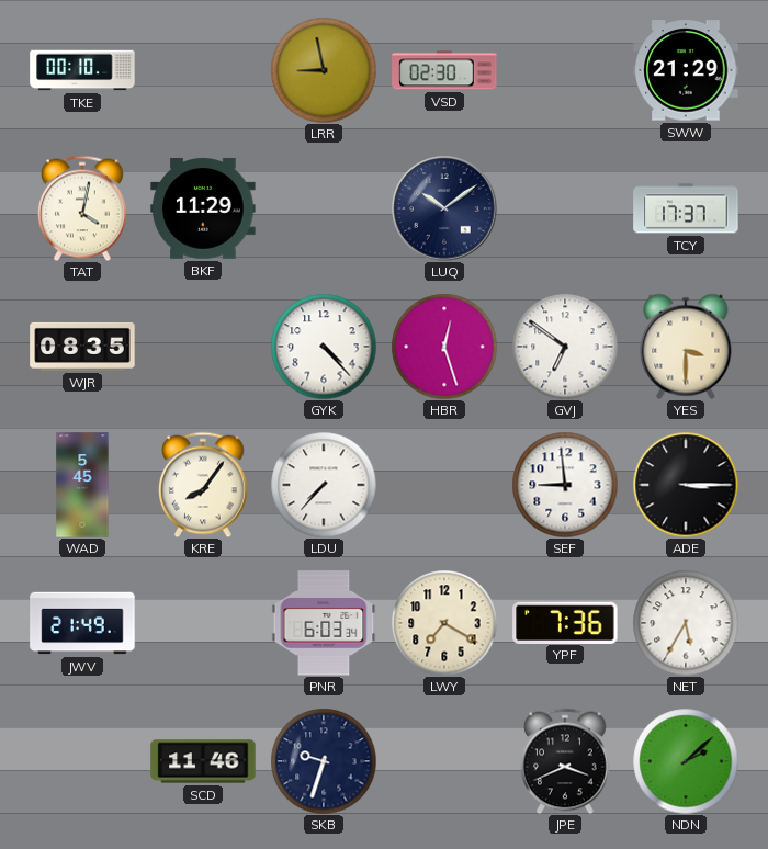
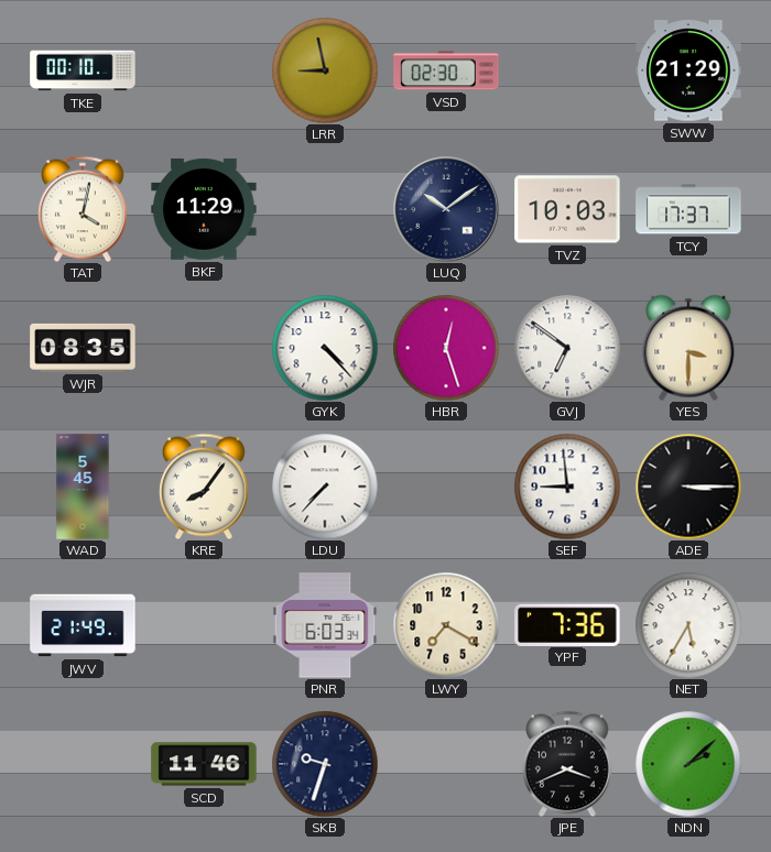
TVZ: none -> 10:03 (567, 209)
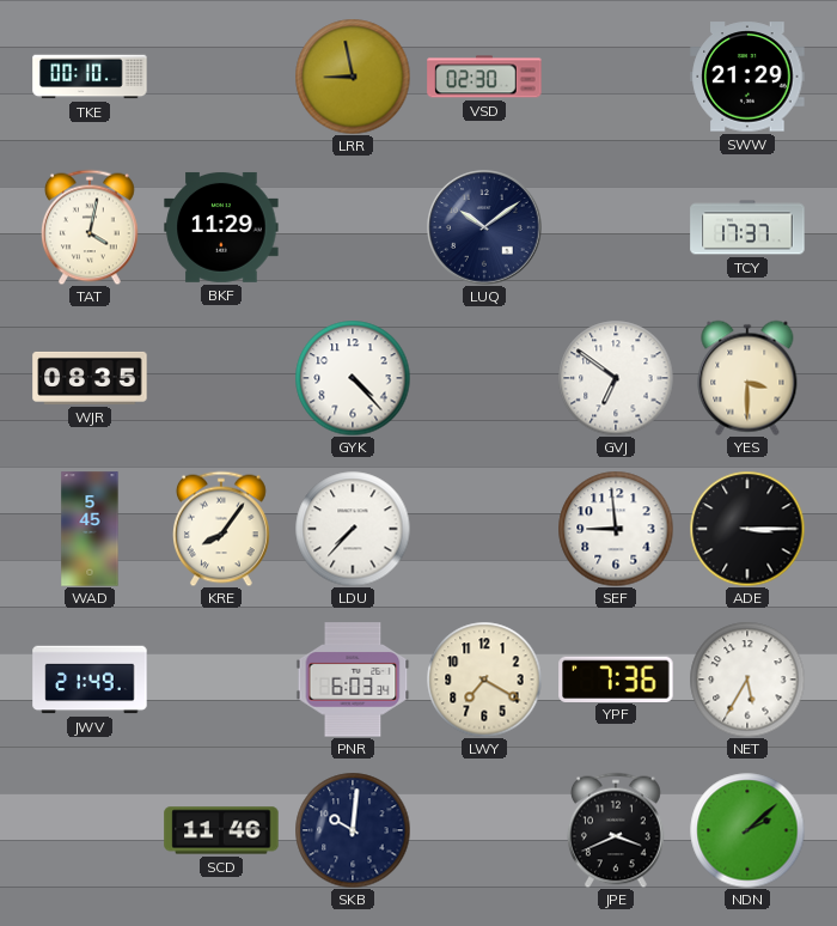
TVZ: 10:03 -> none (567, 209)
HBR: 12:27 -> none (446, 348)
SKB: 9:33 -> 10:01 (353, 830)
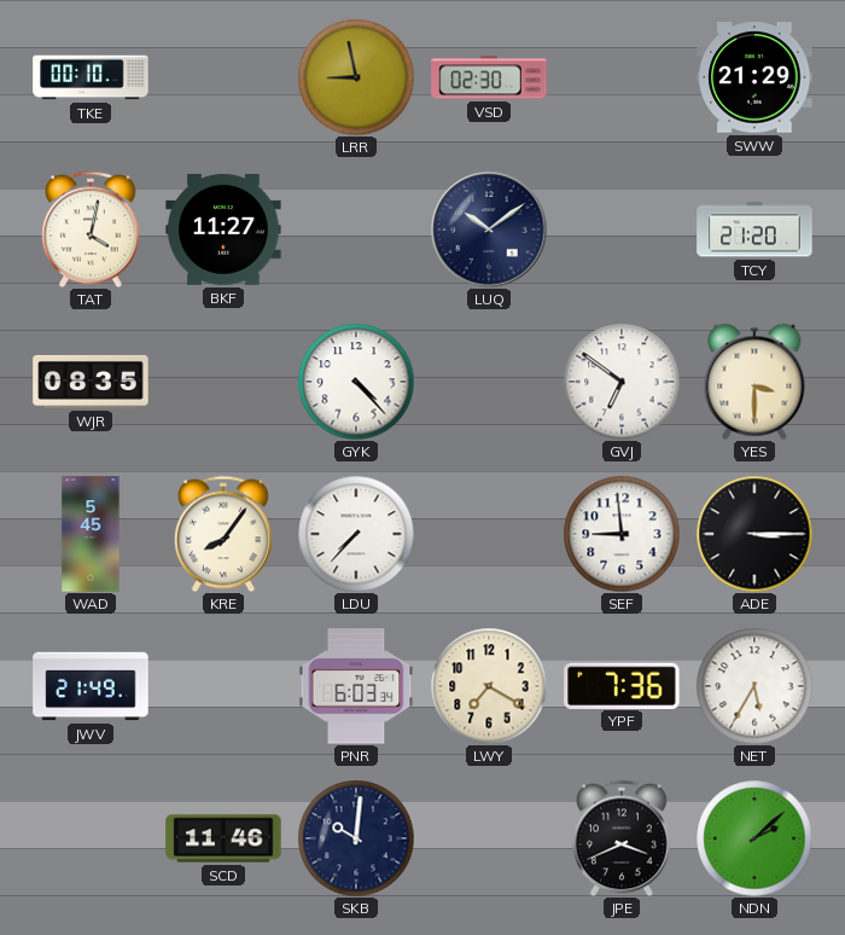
BKF: 11:29 -> 11:27 (223, 230)
TCY: 17:37 -> 21:20 (754, 230)
